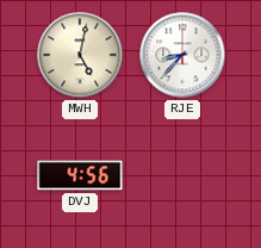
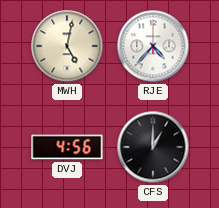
RJE: 8:37 -> 4:37 (153, 46)
CFS: none -> 1:00 (153, 147)
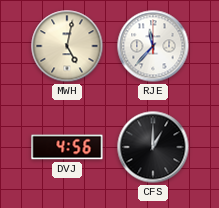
RJE: 4:37 -> 11:37 (153, 46)
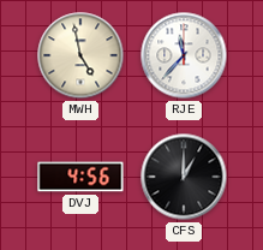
MWH: 5:02 -> 4:58 (80, 55)
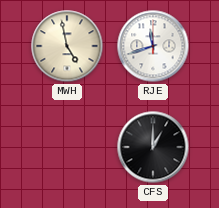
RJE: 11:37 -> 11:42 (153, 46)
DVJ: 4:56 -> none (80, 177)
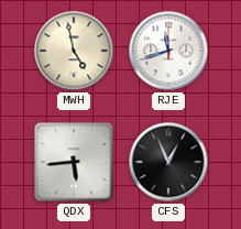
QDX: none -> 5:44 (74, 162)
CFS: 1:00 -> 12:56 (168, 162)
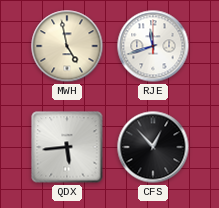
CFS: 12:56 -> 12:53 (153, 147)
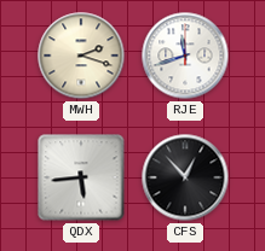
MWH: 4:58 -> 2:18 (81, 56)
